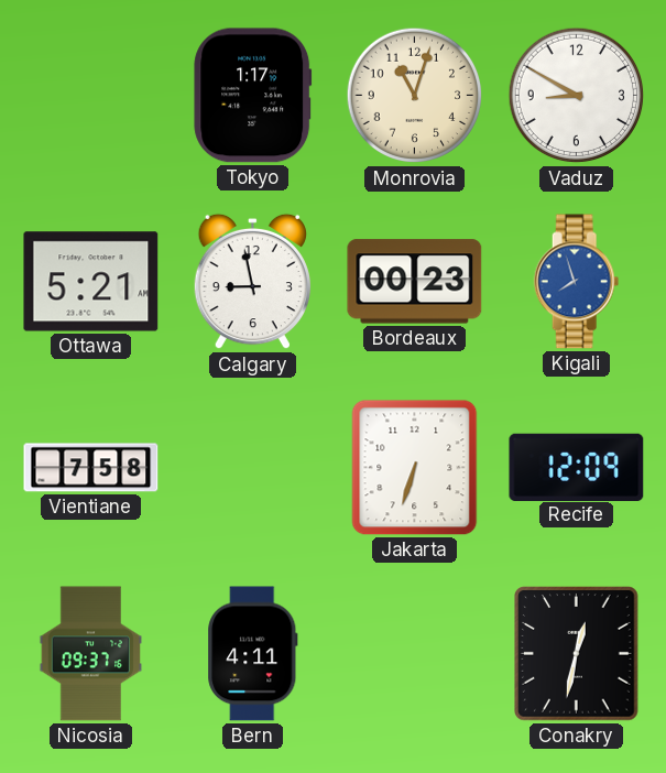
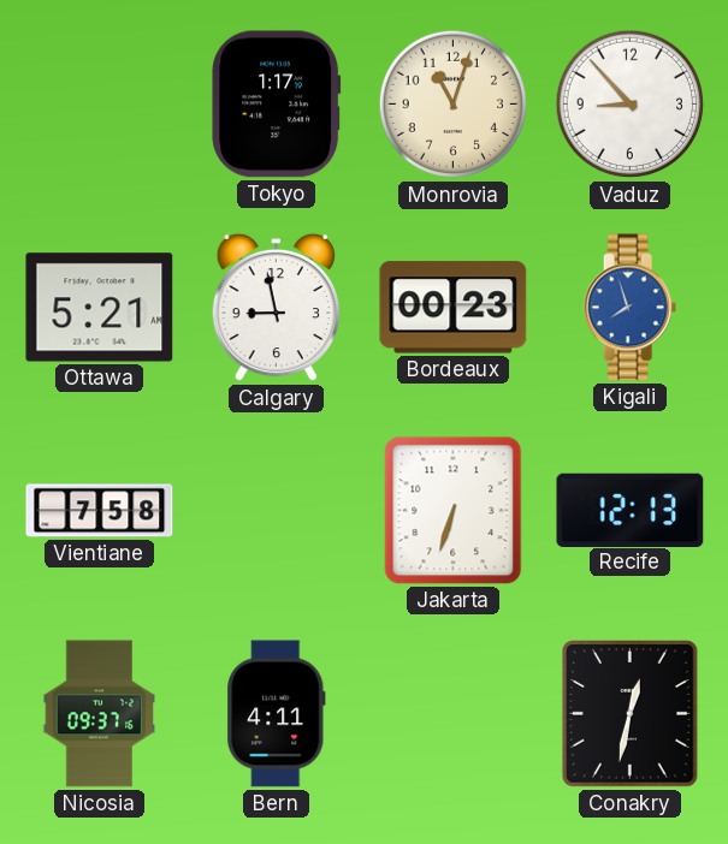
Vaduz: 8:50 -> 8:53 (631, 105)
Recife: 12:09 -> 12:13 (631, 510)
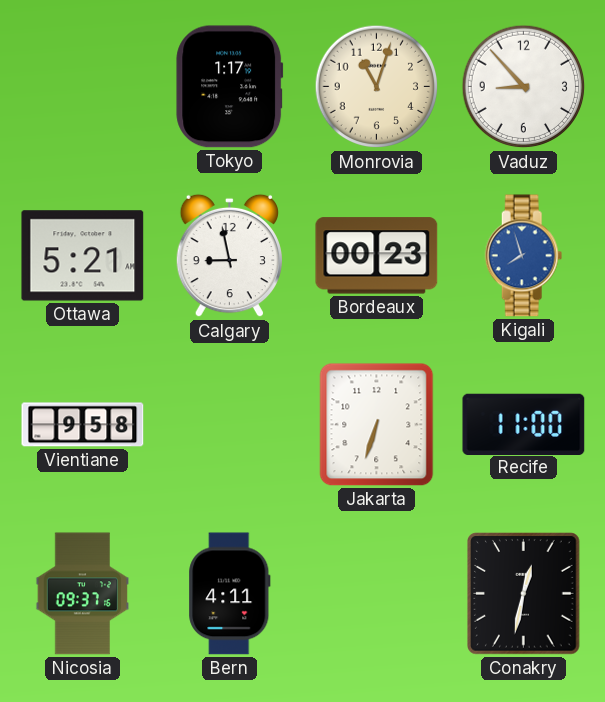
Vientiane: 7:58 -> 9:58 (83, 425)
Recife: 12:13 -> 11:00 (524, 424)
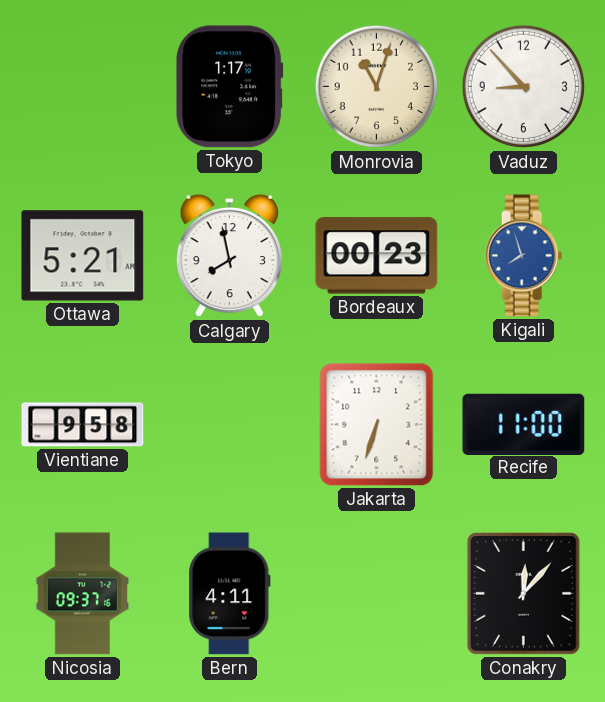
Calgary: 8:58 -> 7:58 (229, 256)
Conakry: 12:32 -> 12:07 (524, 594)
